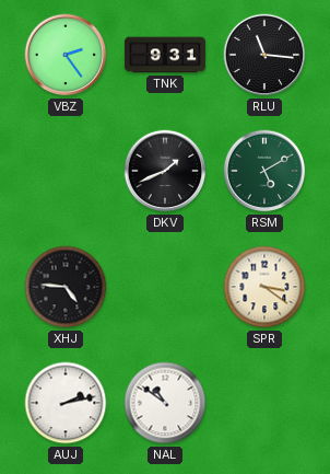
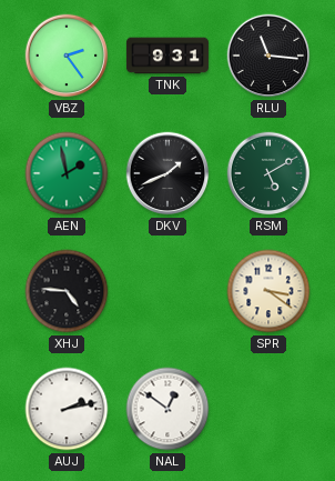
AEN: none -> 1:58 (67, 173)
NAL: 10:51 -> 12:51 (167, 409)
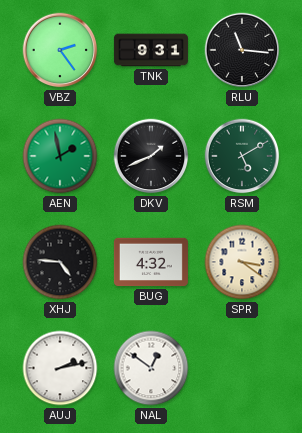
BUG: none -> 4:32 (151, 262)
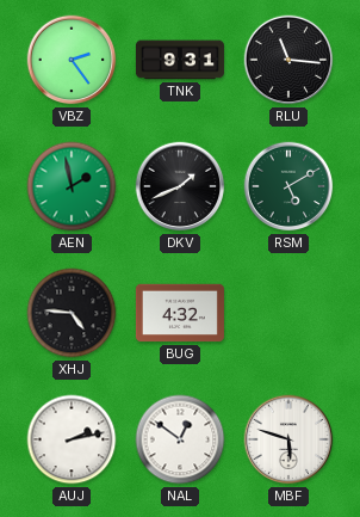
SPR: 3:21 -> none (242, 262)
MBF: none -> 5:48 (288, 439)
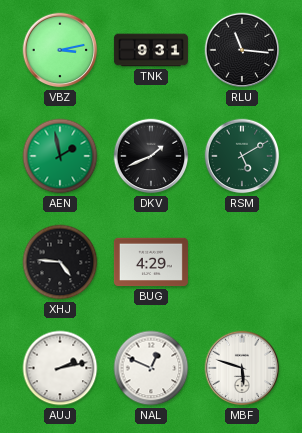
VBZ: 2:24 -> 3:13 (60, 50)
BUG: 4:32 -> 4:29 (151, 262)
NAL: 12:51 -> 12:49 (151, 368)
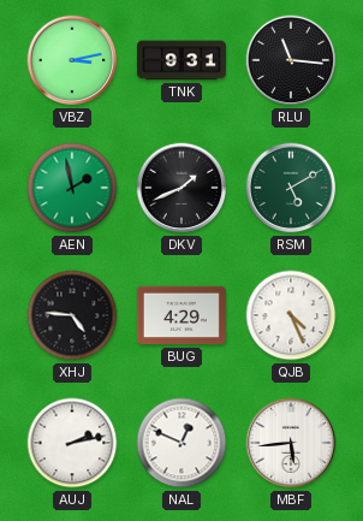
QJB: none -> 4:26 (291, 315)
MBF: 5:48 -> 5:44 (291, 443)
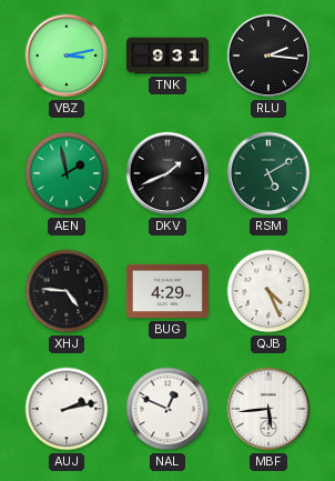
RLU: 11:16 -> 2:16 (268, 56)
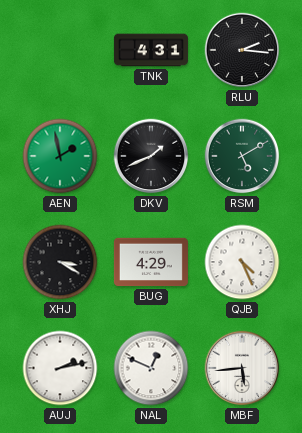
VBZ: 3:13 -> none (67, 56)
TNK: 9:31 -> 4:31 (151, 50)
XHJ: 4:46 -> 3:20 (60, 262)
